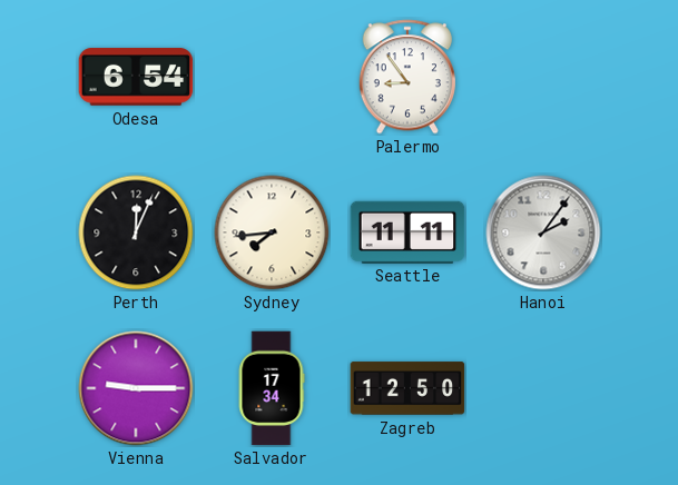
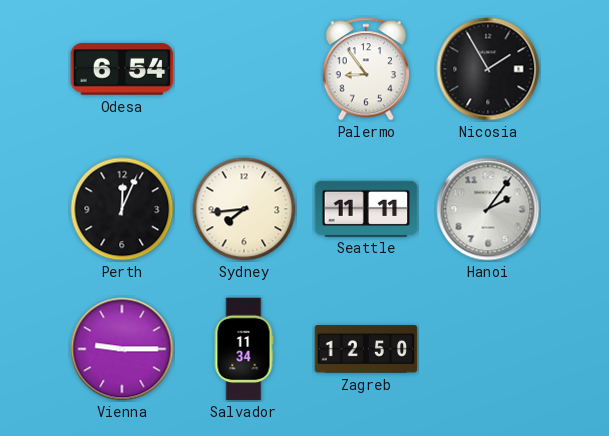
Nicosia: none -> 1:55 (488, 69)
Salvador: 17:34 -> 11:34 (244, 349)
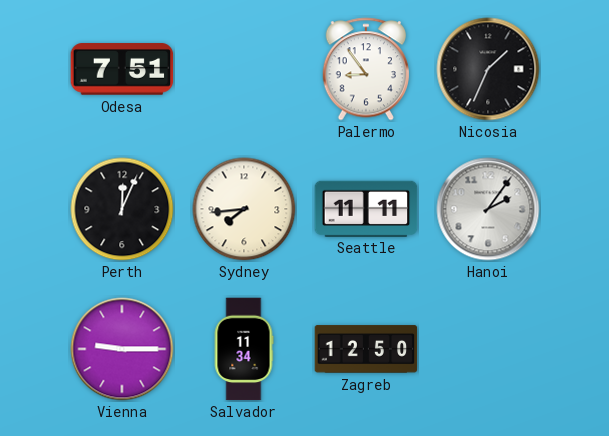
Odesa: 6:54 -> 7:51 (122, 69)
Nicosia: 1:55 -> 1:34 (488, 69)
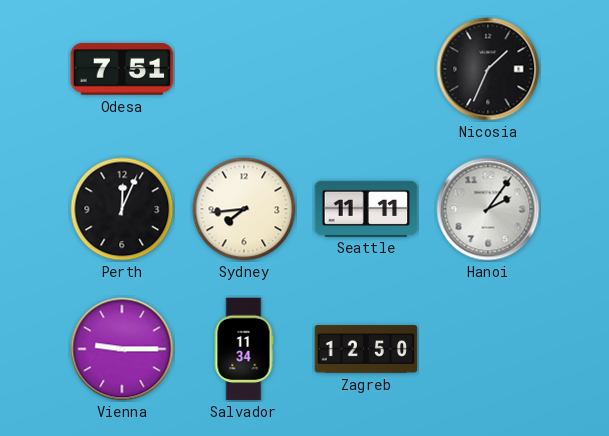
Palermo: 8:54 -> none (365, 69)
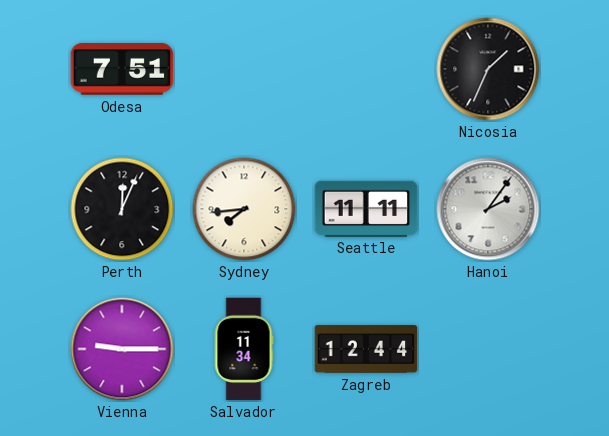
Zagreb: 12:50 -> 12:44 (366, 349)
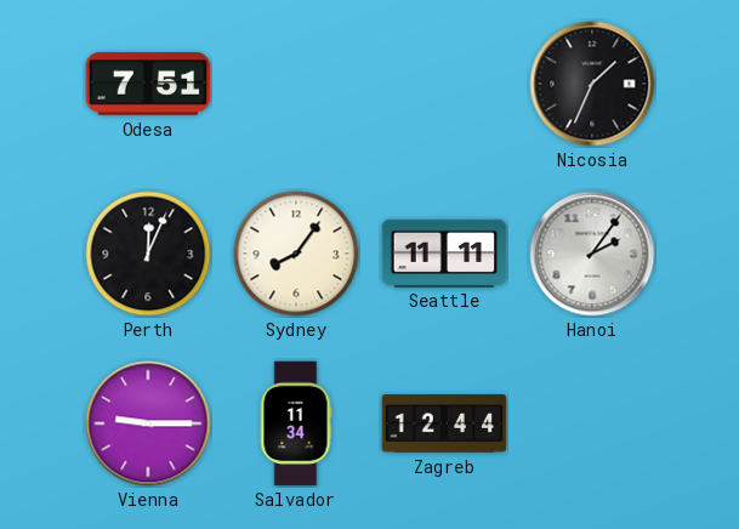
Sydney: 7:44 -> 8:06 (296, 254)
